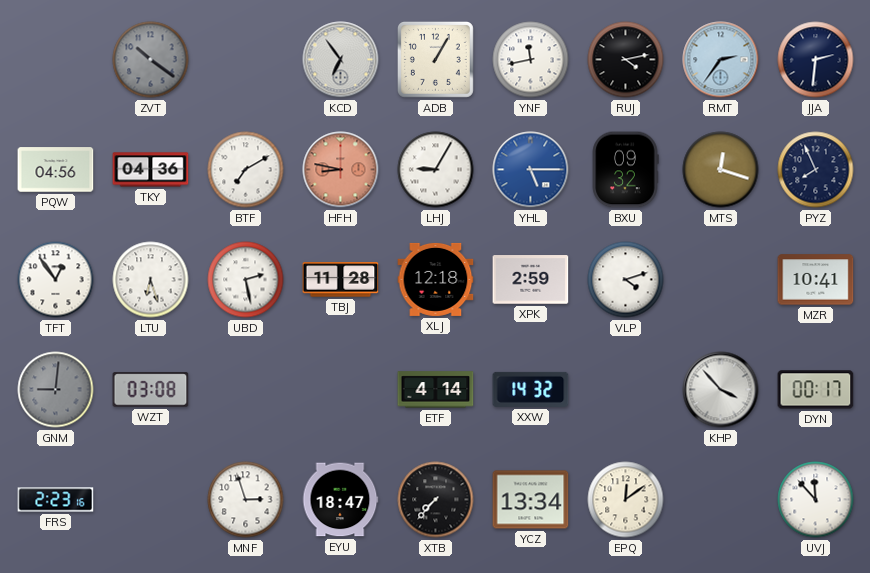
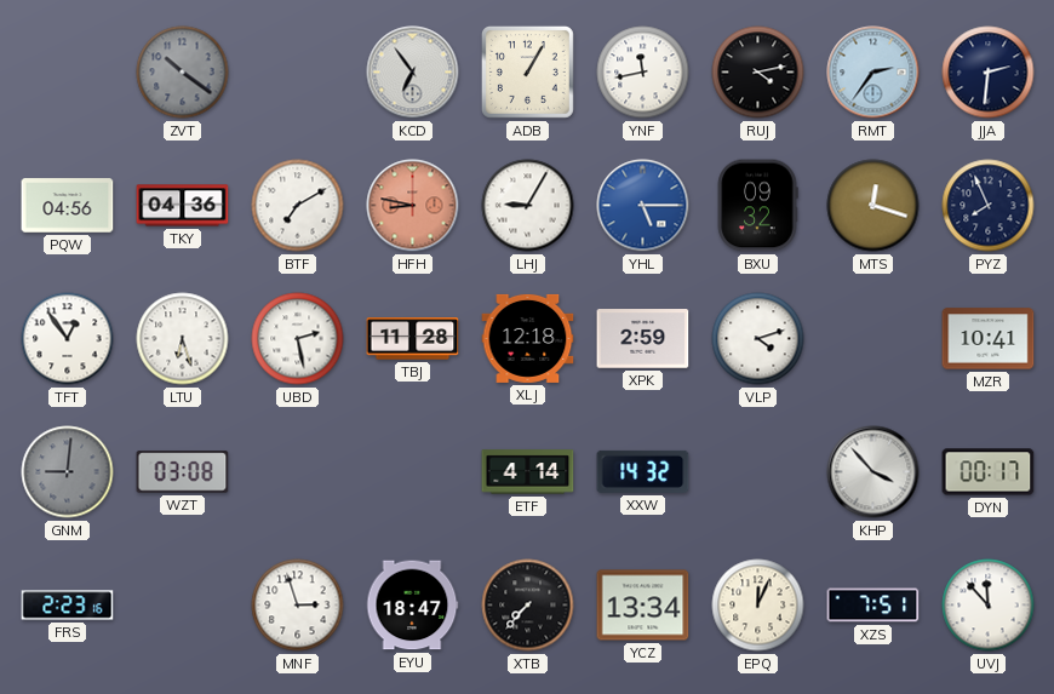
EPQ: 12:09 -> 12:04 (758, 606)
XZS: none -> 7:51 (873, 606)
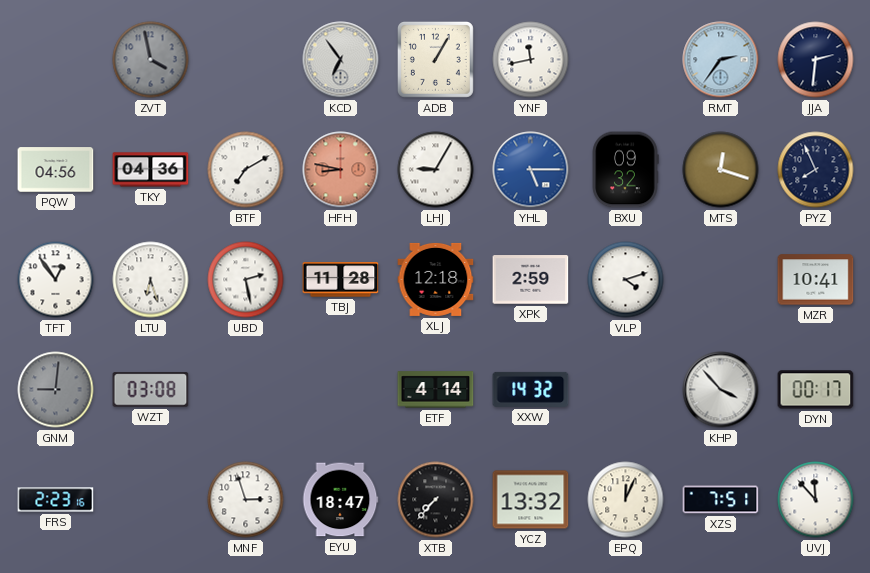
ZVT: 10:21 -> 3:58 (151, 60)
RUJ: 4:13 -> none (758, 73)
YCZ: 13:34 -> 13:32 (531, 500)
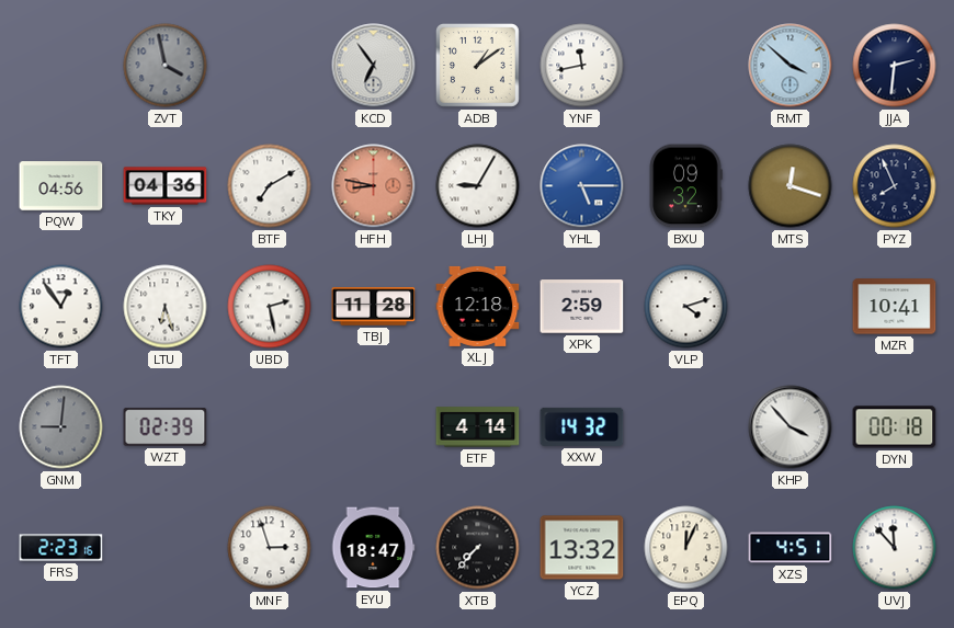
ADB: 1:05 -> 1:09 (477, 65)
RMT: 2:36 -> 3:52 (791, 66)
WZT: 03:08 -> 02:39 (166, 427)
DYN: 00:17 -> 00:18 (895, 427)
XZS: 7:51 -> 4:51 (791, 548)
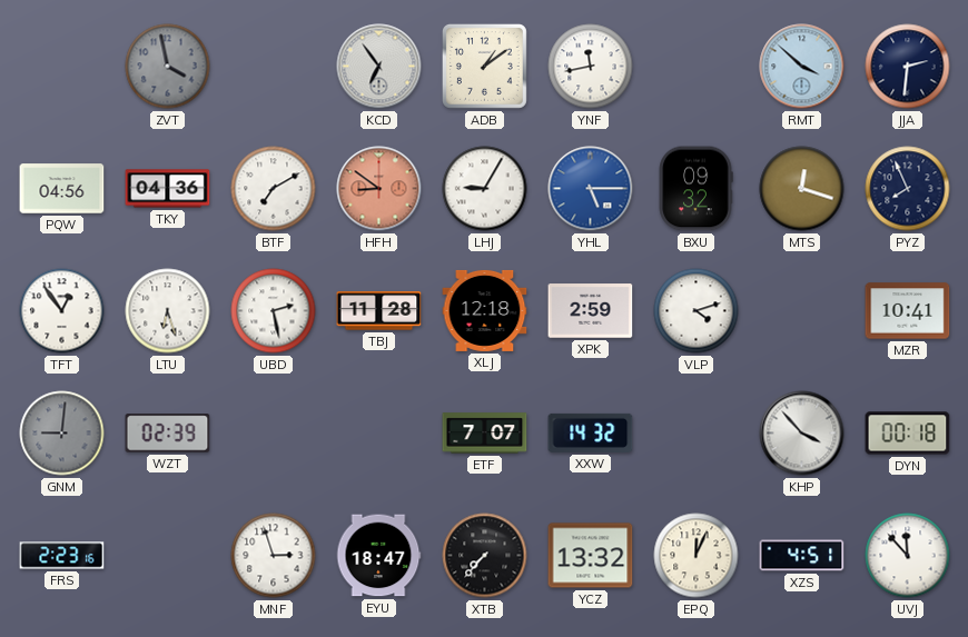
HFH: 8:47 -> 8:51 (379, 189)
ETF: 4:14 -> 7:07 (485, 434)
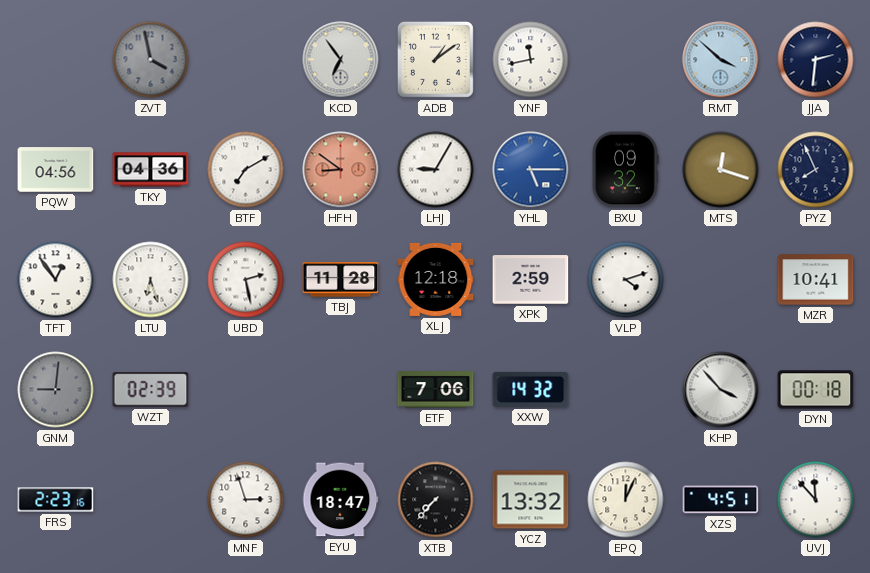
ETF: 7:07 -> 7:06 (436, 390)
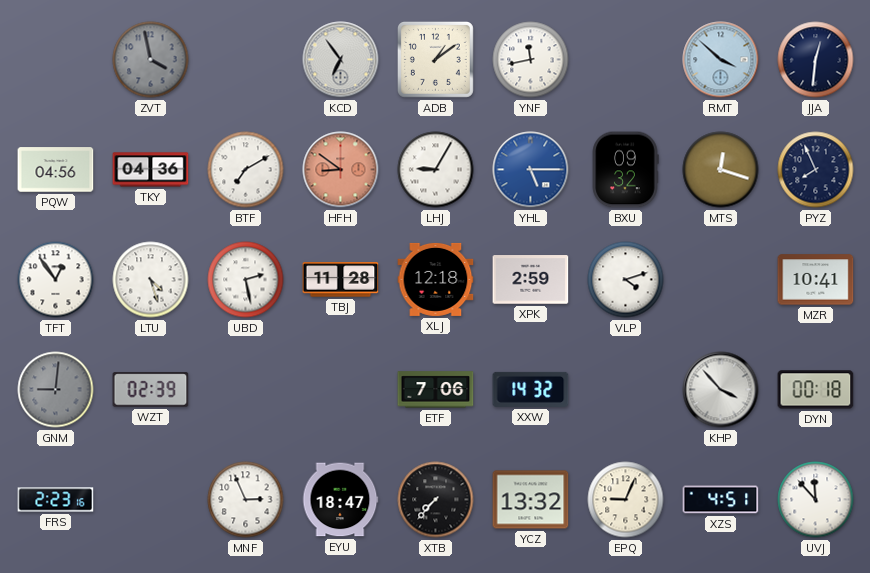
JJA: 2:31 -> 12:31 (816, 60)
LTU: 6:27 -> 4:27 (151, 280)
MNF: 2:57 -> 2:56 (246, 500)
EPQ: 12:04 -> 9:04 (626, 500)
